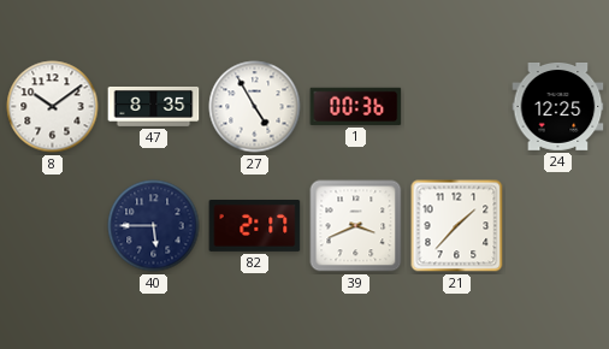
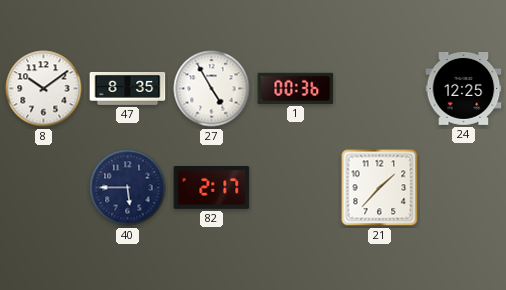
39: 3:41 -> none (356, 226)
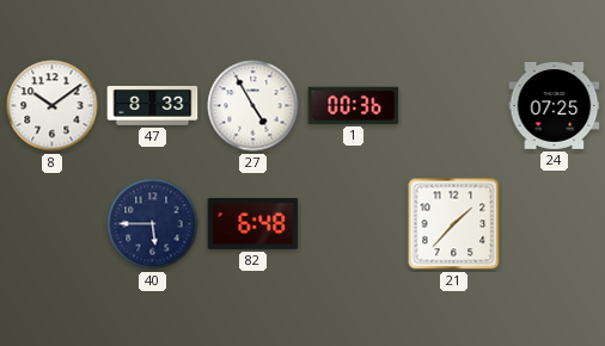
47: 8:35 -> 8:33 (153, 106)
24: 12:25 -> 07:25 (555, 106)
82: 2:17 -> 6:48 (253, 224)
